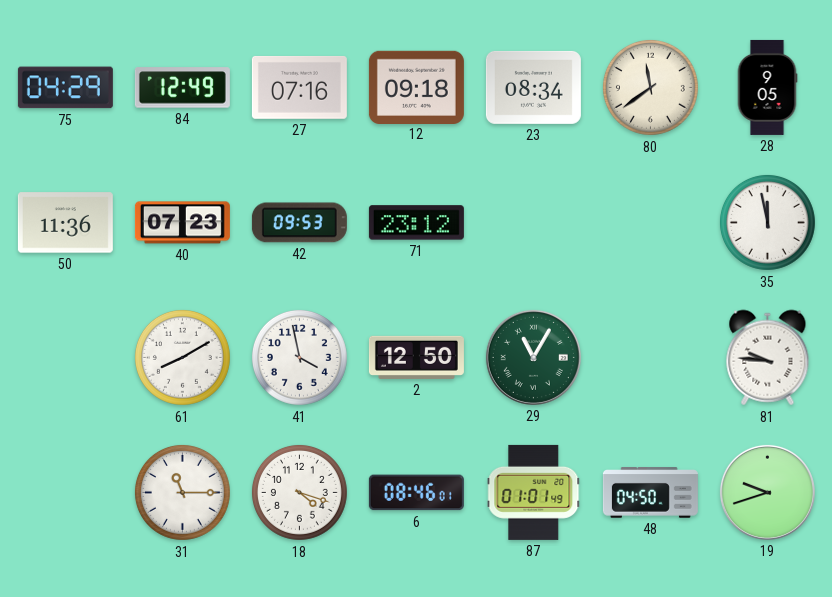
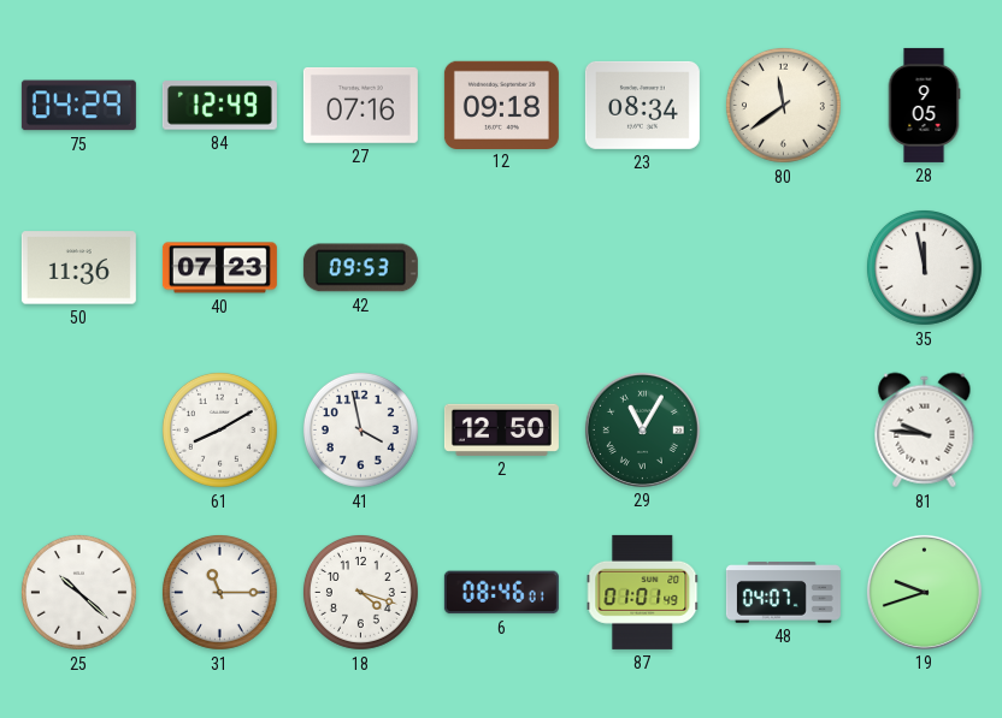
71: 23:12 -> none (416, 223)
25: none -> 10:22 (78, 592)
48: 04:50 -> 04:07 (783, 593)
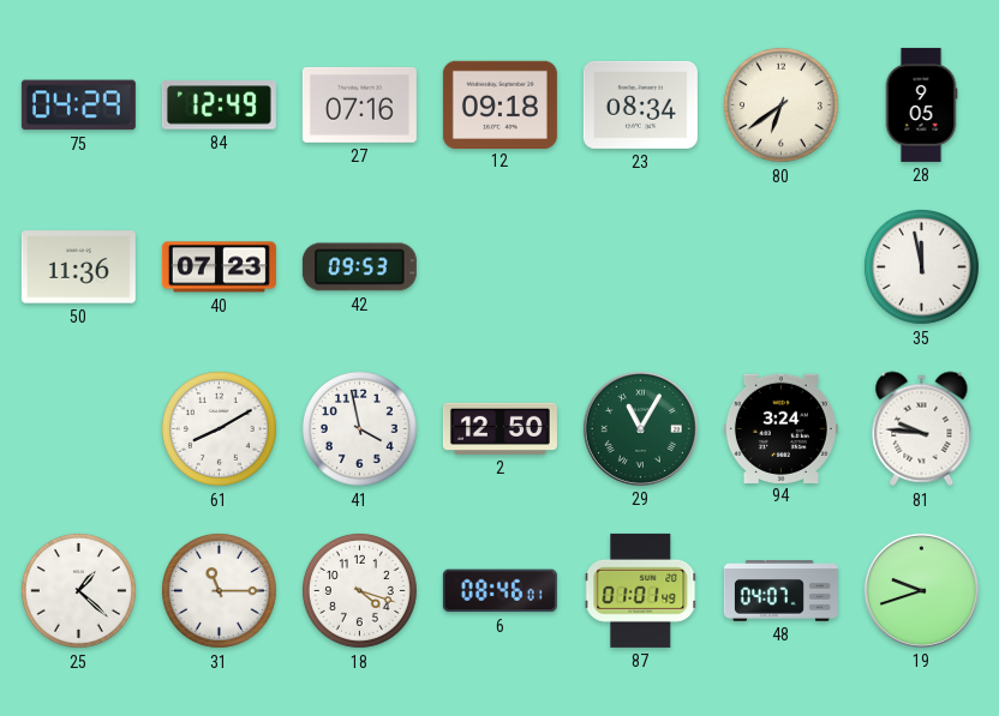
80: 11:39 -> 6:39 (780, 104)
94: none -> 3:24 (780, 428)
25: 10:22 -> 1:22 (78, 590)
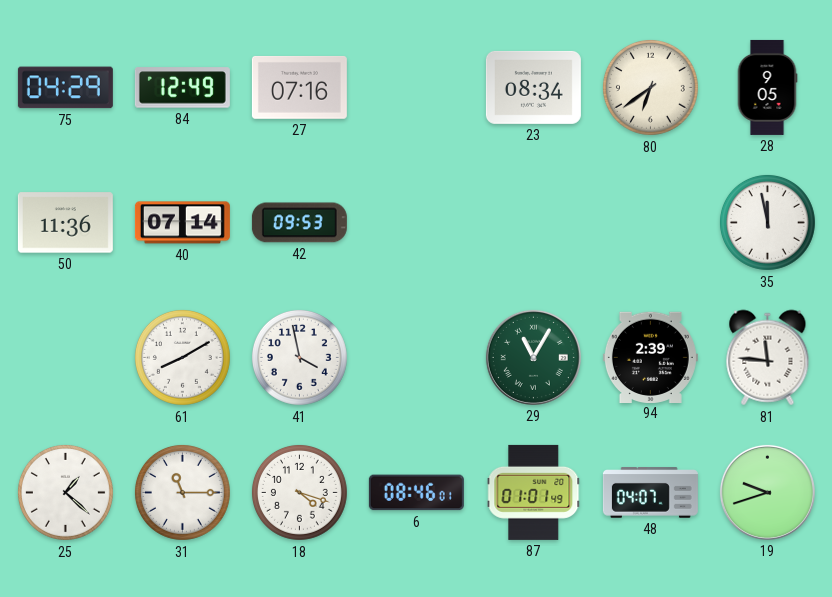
12: 09:18 -> none (499, 104)
40: 07:23 -> 07:14 (182, 223)
2: 12:50 -> none (499, 428)
94: 3:24 -> 2:39 (650, 357)
81: 9:46 -> 11:46 (768, 358)
